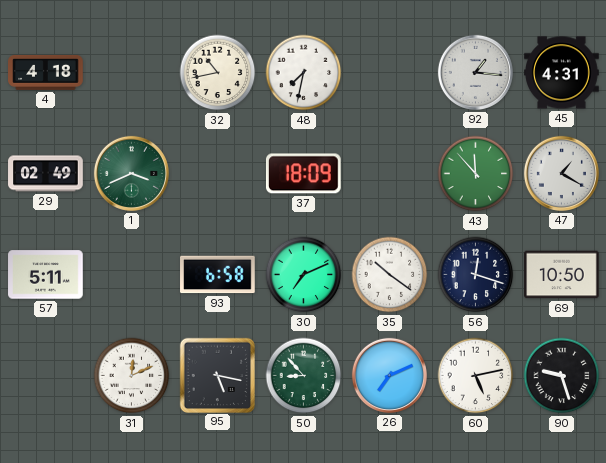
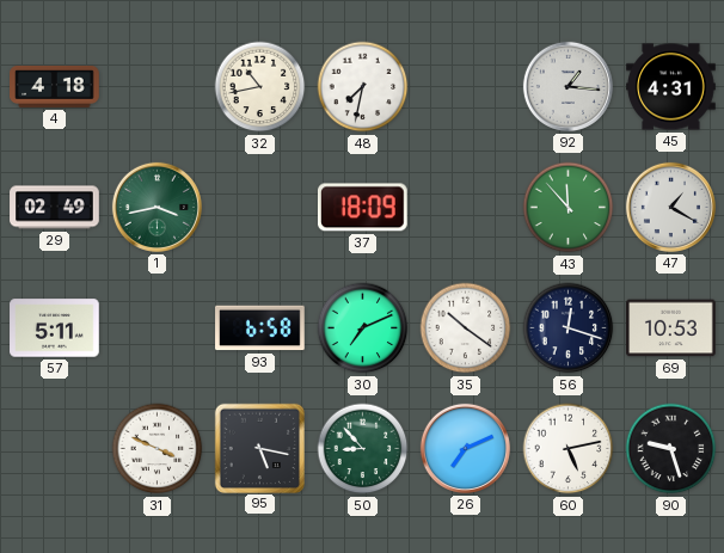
1: 3:41 -> 3:43 (157, 207)
69: 10:50 -> 10:53 (671, 328)
31: 12:11 -> 3:49 (158, 449)
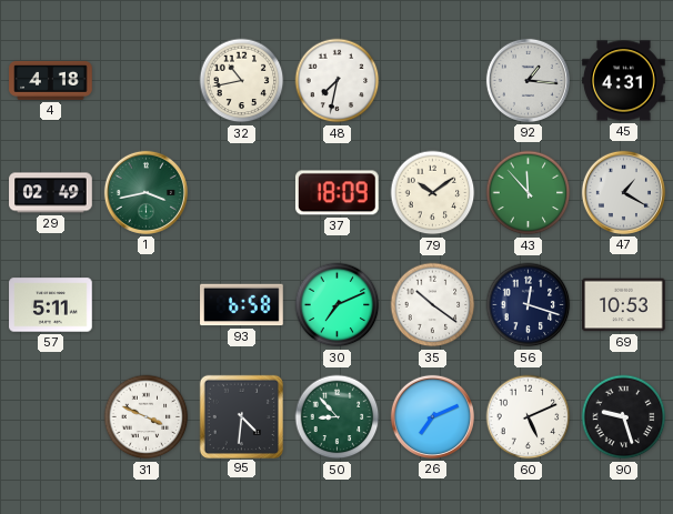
79: none -> 10:09 (433, 193)
95: 5:17 -> 4:31 (241, 416)
60: 5:13 -> 5:11 (529, 417)
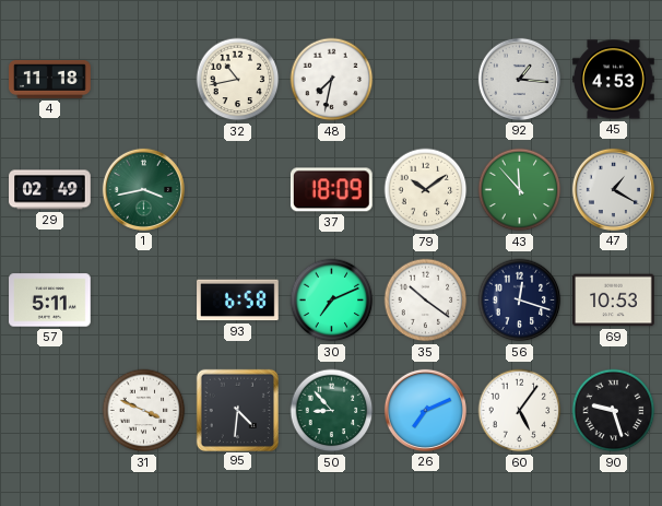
4: 4:18 -> 11:18 (50, 79)
45: 4:31 -> 4:53 (614, 80)
60: 5:11 -> 5:06 (520, 411)
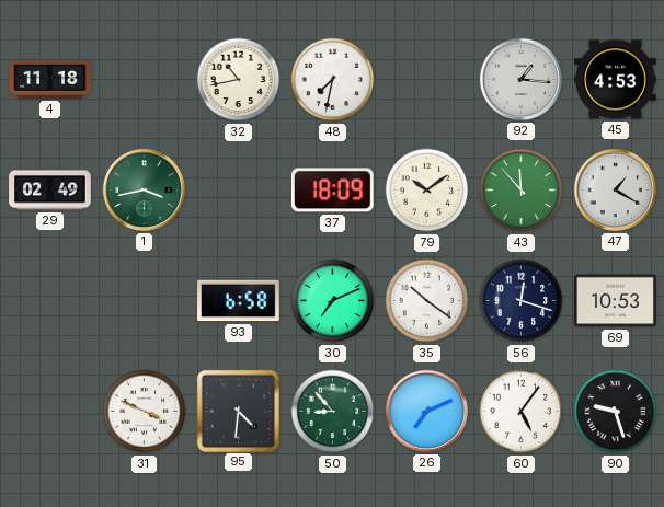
57: 5:11 -> none (50, 301)
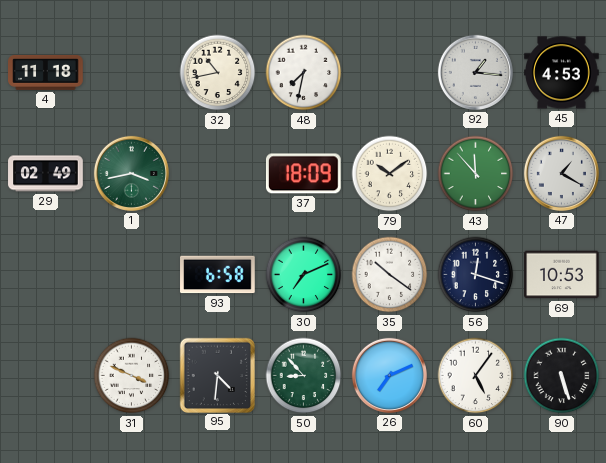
90: 9:27 -> 5:27 (562, 376)
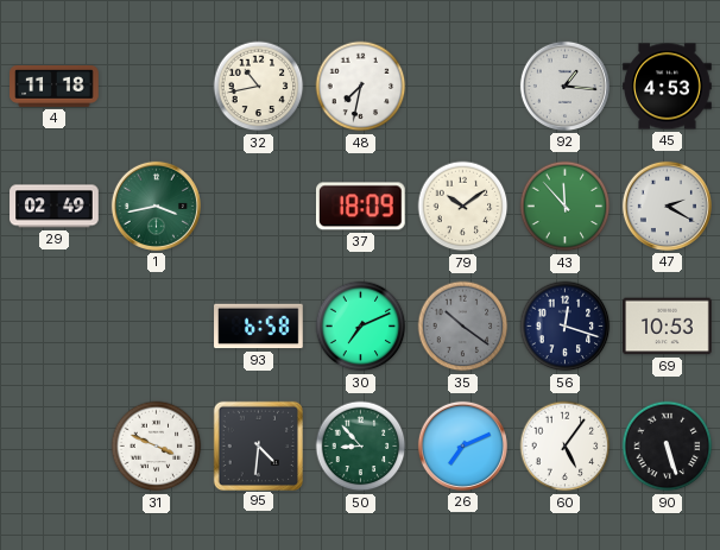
47: 1:20 -> 2:20 (667, 206)
35 dial: white -> grey (463, 327)
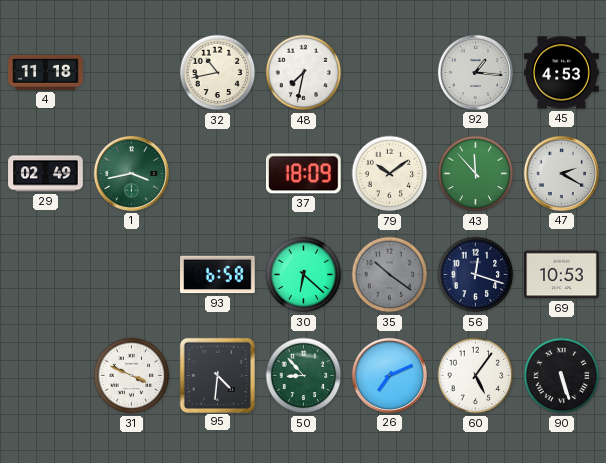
30: 7:11 -> 6:22 (304, 275)
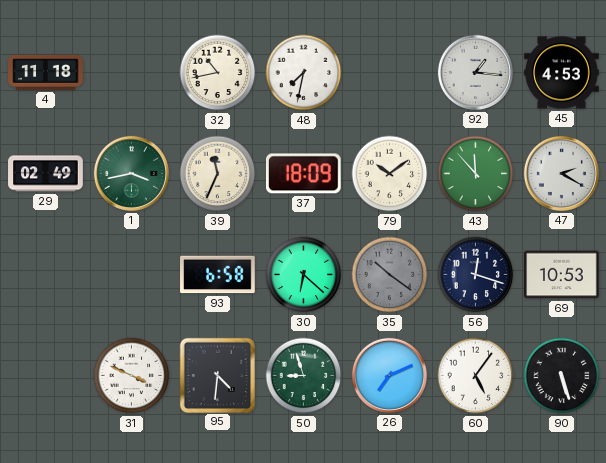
39: none -> 11:34 (218, 174)
50: 8:53 -> 8:57 (304, 376)
